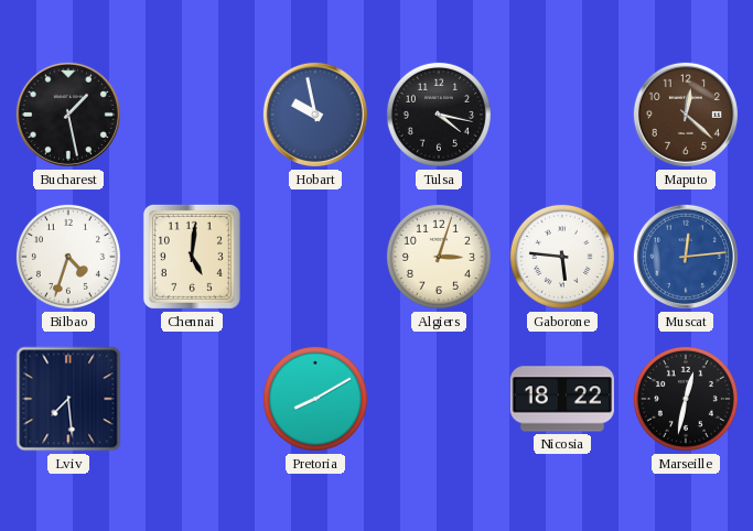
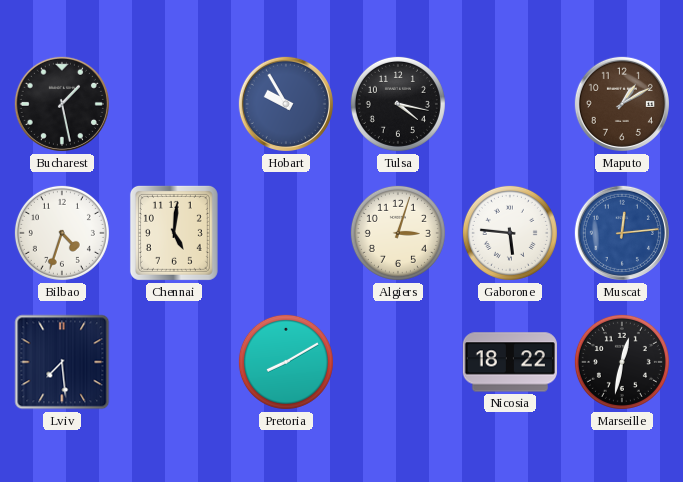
Hobart: 9:58 -> 9:55 (286, 104)
Maputo: 12:22 -> 1:10 (622, 104)
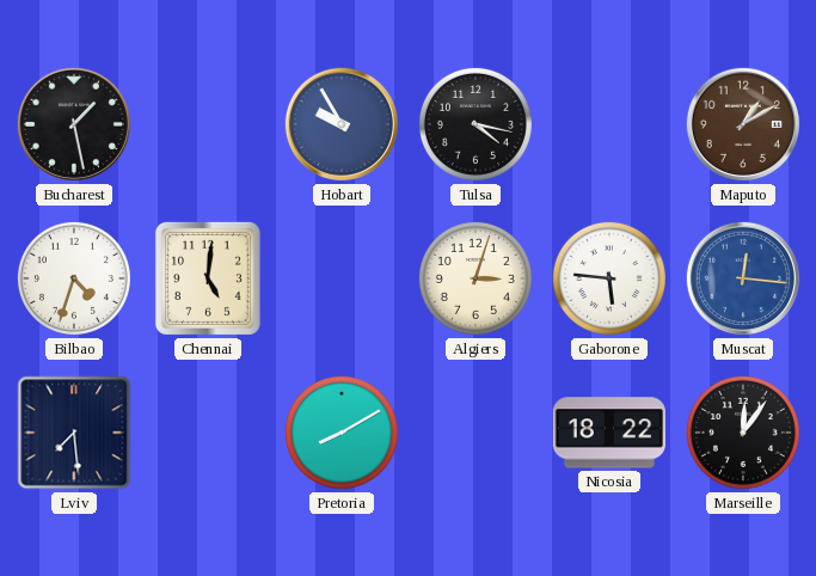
Muscat: 12:14 -> 12:16 (743, 278)
Marseille: 12:32 -> 12:06 (743, 433)
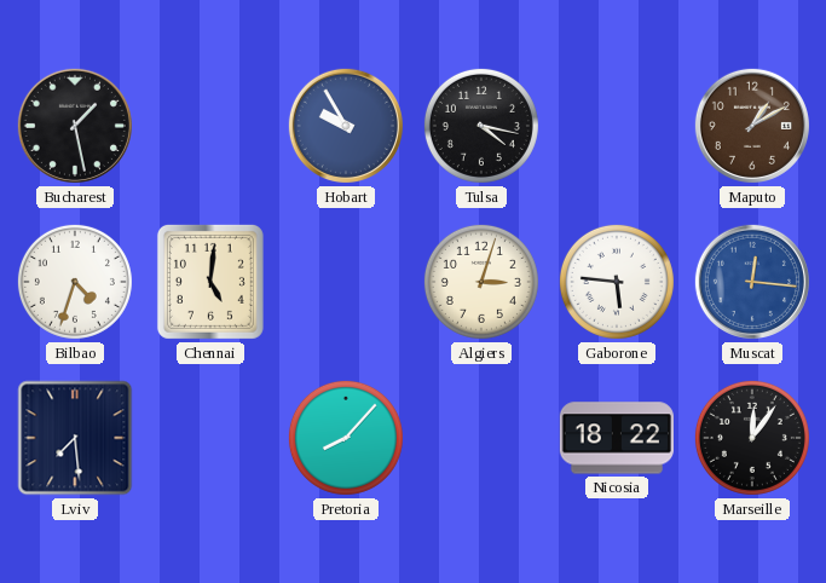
Pretoria: 8:10 -> 8:07 (346, 438)
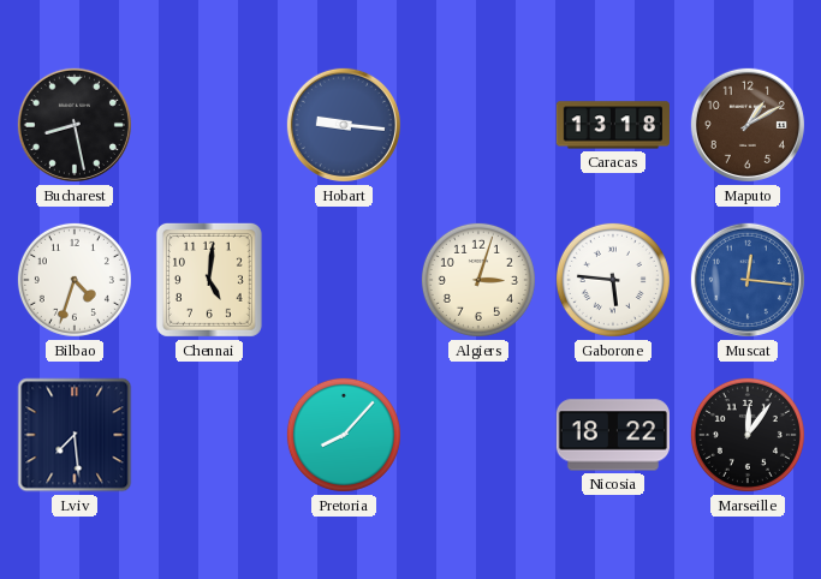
Bucharest: 1:28 -> 8:28 (75, 125)
Hobart: 9:55 -> 9:16 (344, 125)
Tulsa: 4:17 -> none (481, 126)
Caracas: none -> 13:18 (613, 125)
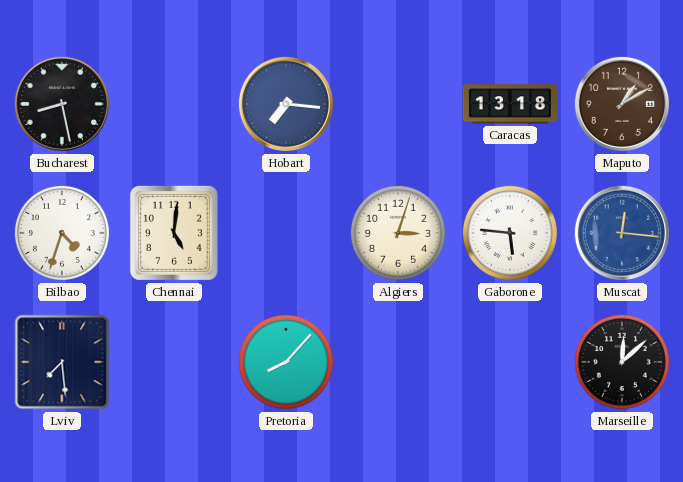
Hobart: 9:16 -> 7:16 (286, 104)
Nicosia: 18:22 -> none (613, 435)
Marseille: 12:06 -> 12:08 (622, 362)
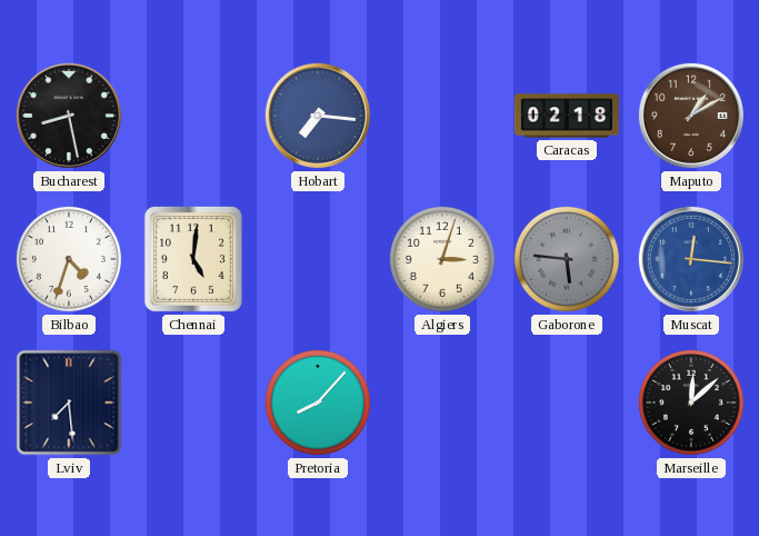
Caracas: 13:18 -> 02:18 (567, 116)
Gaborone dial: white -> grey (567, 259)
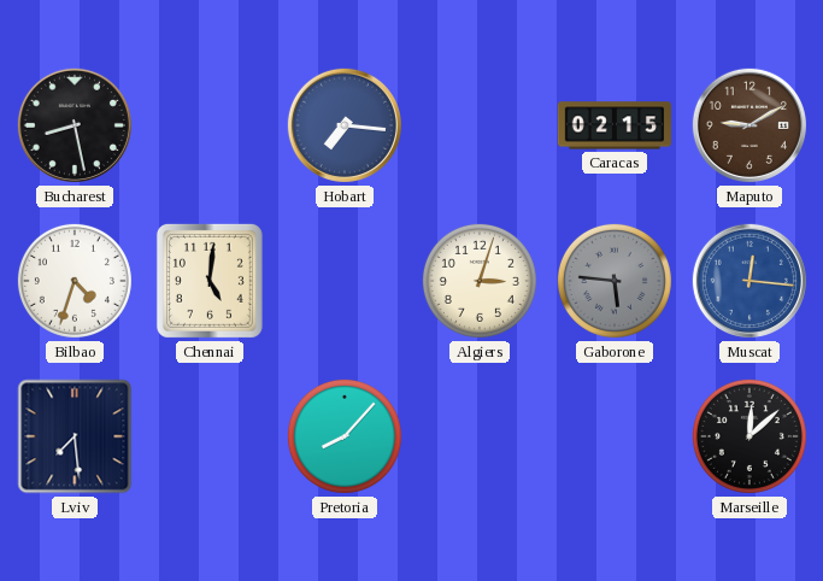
Caracas: 02:18 -> 02:15 (615, 125)
Maputo: 1:10 -> 9:10 (749, 125)
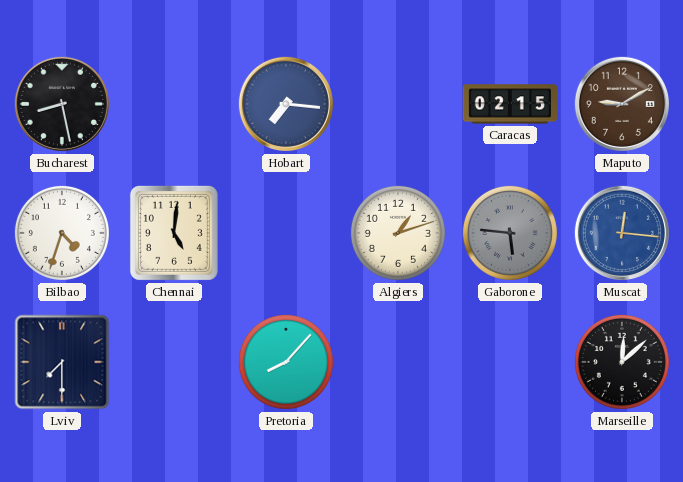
Algiers: 3:03 -> 1:12 (398, 233)
Lviv: 7:29 -> 7:30 (62, 362)
